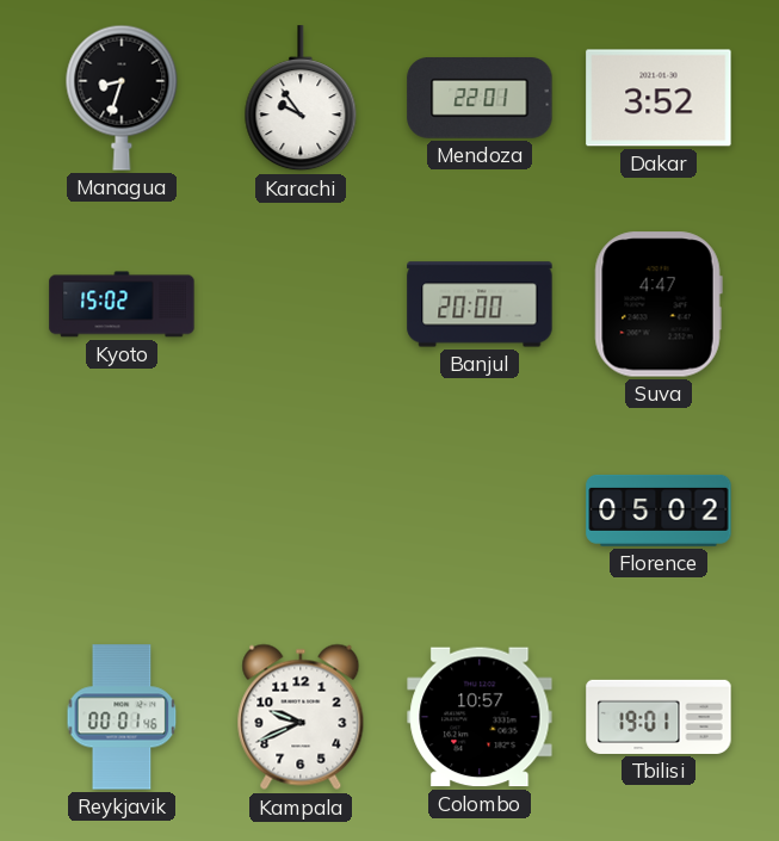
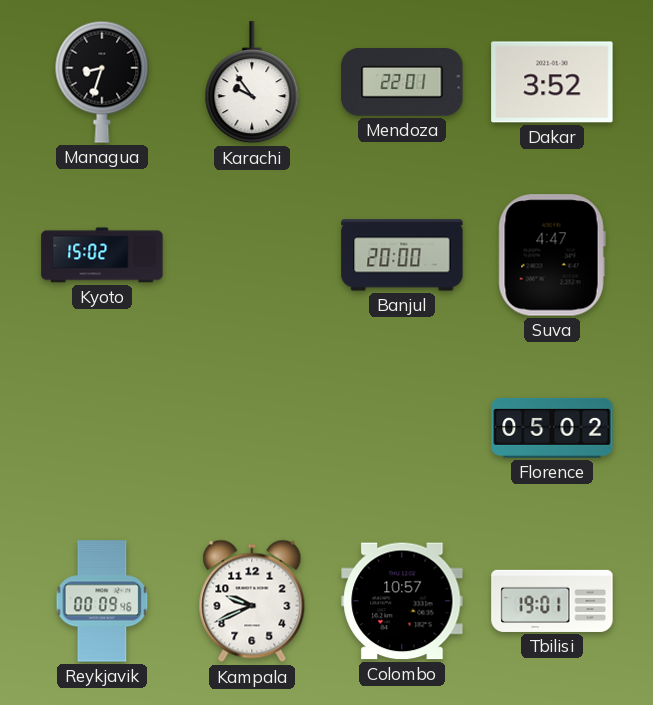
Reykjavik: 00:01 -> 00:09 (102, 601)
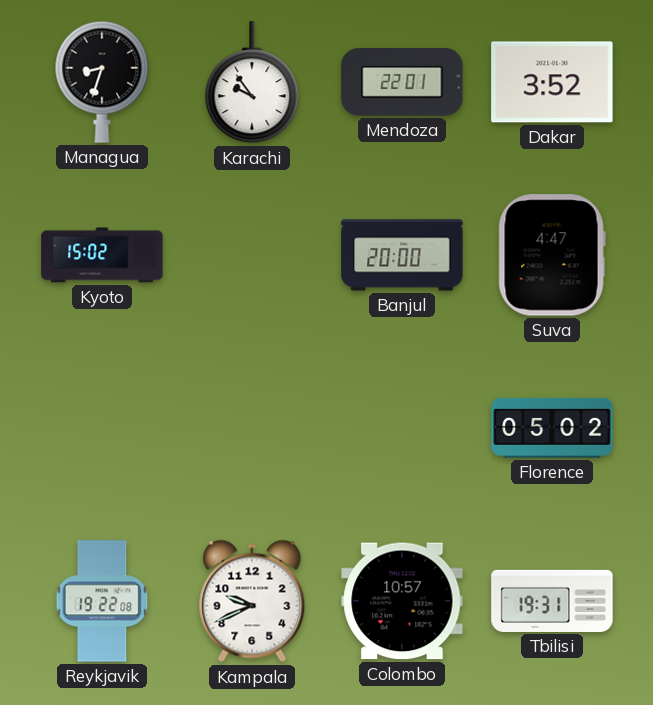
Reykjavik: 00:09 -> 19:22 (102, 601)
Tbilisi: 19:01 -> 19:31 (552, 601)
